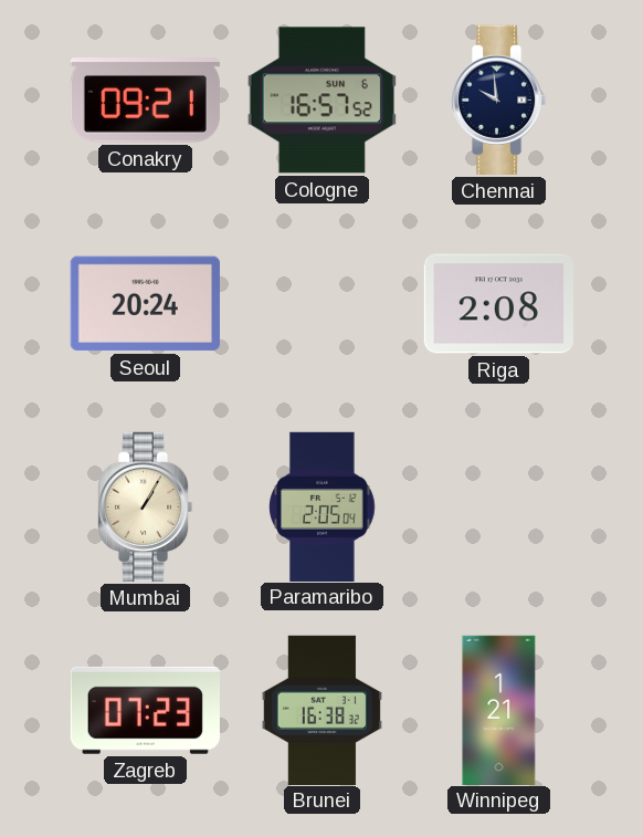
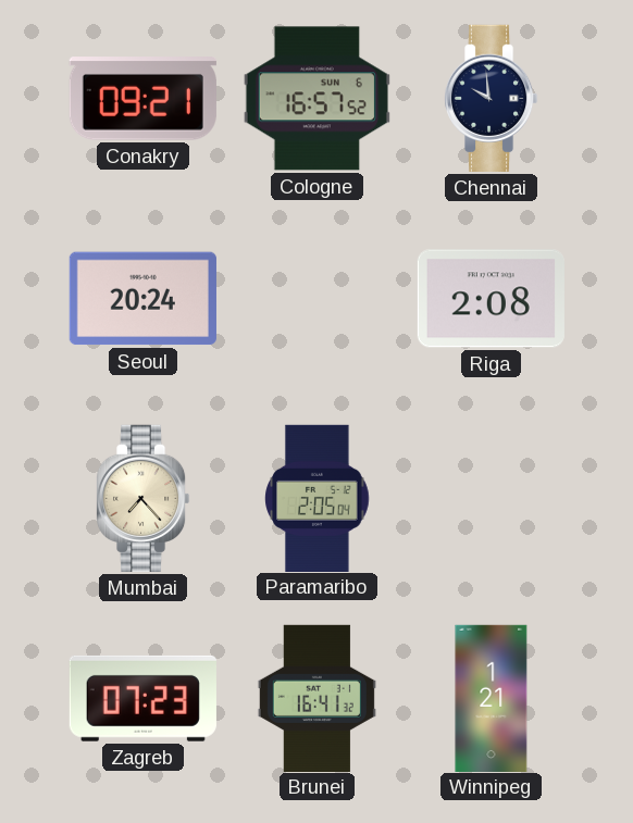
Mumbai: 1:05 -> 7:23 (142, 498)
Brunei: 16:38 -> 16:41 (316, 698)
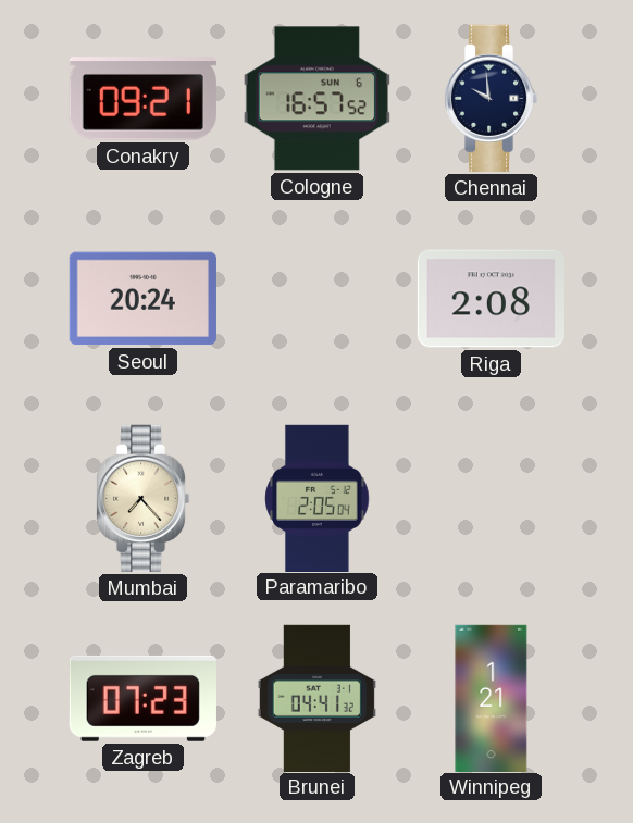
Brunei: 16:41 -> 04:41 (316, 698)
